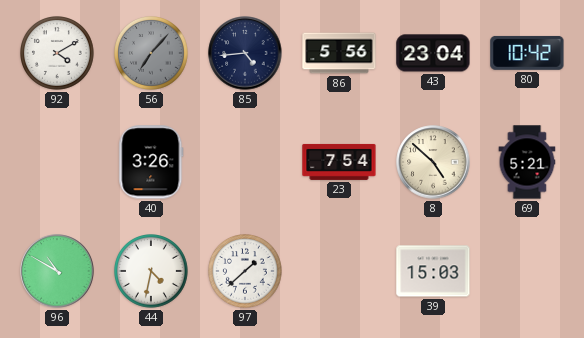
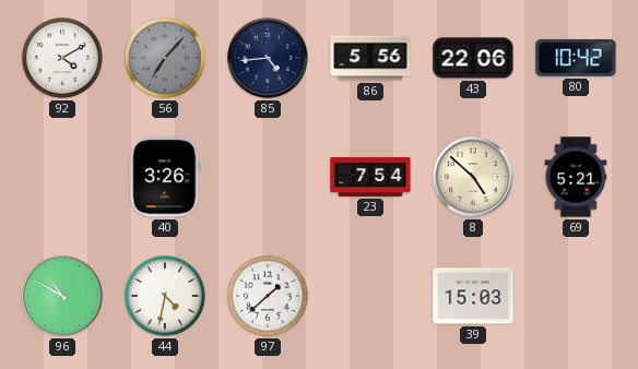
43: 23:04 -> 22:06 (473, 58)
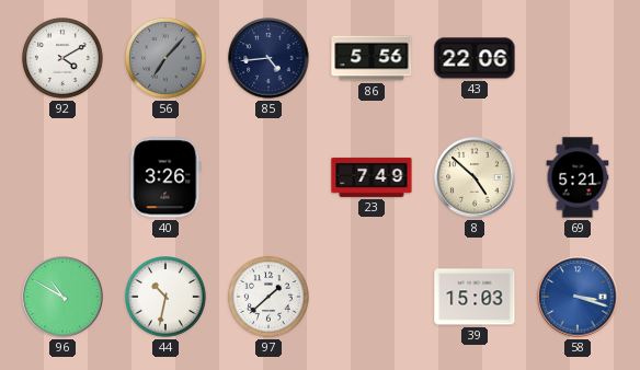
80: 10:42 -> none (576, 58)
23: 7:54 -> 7:49 (372, 177)
44: 4:32 -> 10:32 (167, 298)
58: none -> 3:18 (578, 297)
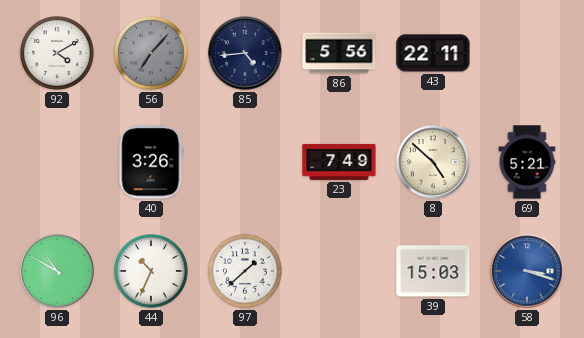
43: 22:06 -> 22:11 (433, 53)
44: 10:32 -> 10:34 (152, 272)
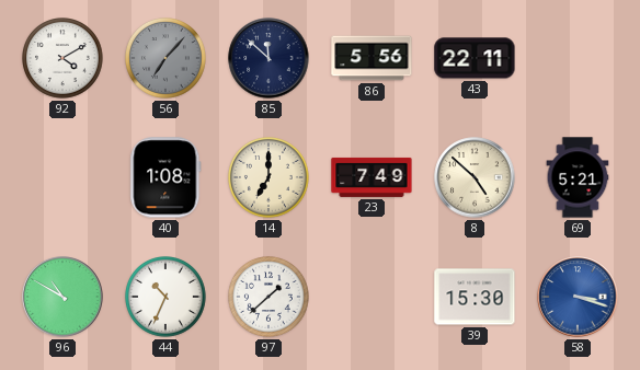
85: 4:44 -> 11:52 (268, 58)
40: 3:26 -> 1:08 (165, 177)
14: none -> 7:00 (270, 178)
39: 15:03 -> 15:30 (475, 297)
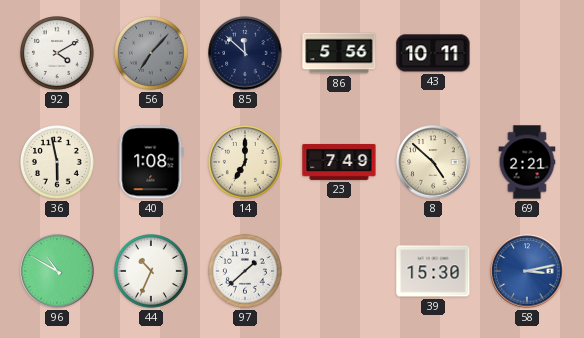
43: 22:11 -> 10:11 (433, 53)
36: none -> 5:58 (58, 163)
69: 5:21 -> 2:21 (527, 162)
58: 3:18 -> 3:13 (527, 271)
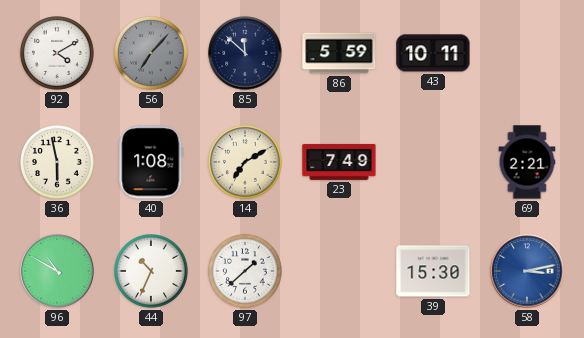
86: 5:56 -> 5:59 (339, 53)
14: 7:00 -> 7:10 (246, 163)
8: 4:52 -> none (433, 162)
